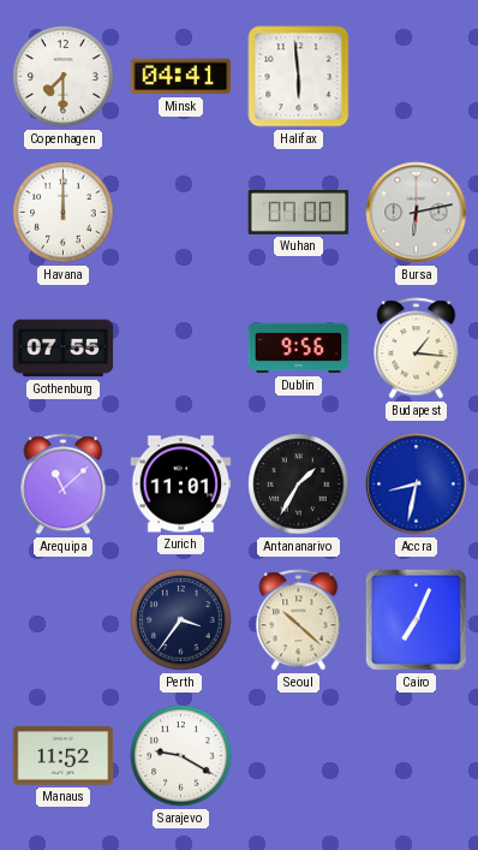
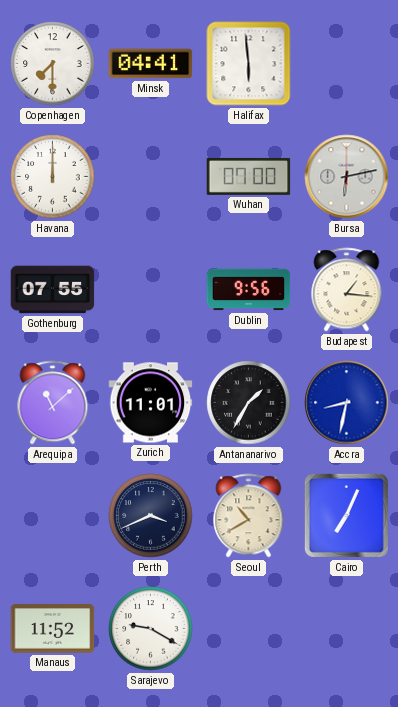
Perth: 3:36 -> 3:41 (151, 516)
Seoul: 10:22 -> 10:40 (249, 516)
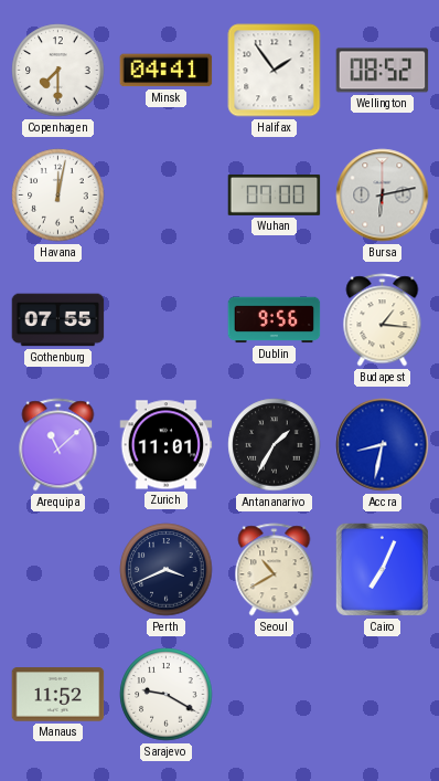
Halifax: 5:59 -> 1:54 (275, 71)
Wellington: none -> 08:52 (383, 71)
Havana: 12:00 -> 12:02 (58, 196)
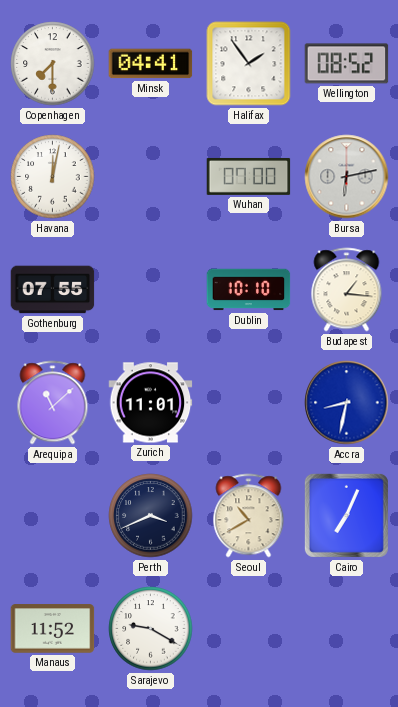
Dublin: 9:56 -> 10:10 (249, 290)
Antananarivo: 1:35 -> none (275, 445)
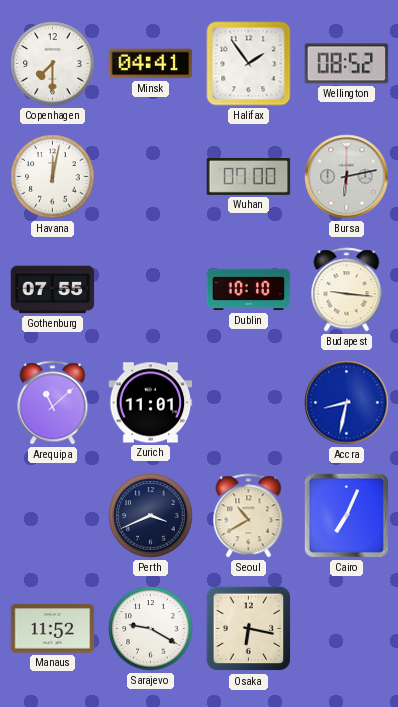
Budapest: 1:16 -> 9:16 (347, 290)
Osaka: none -> 6:17 (249, 629)
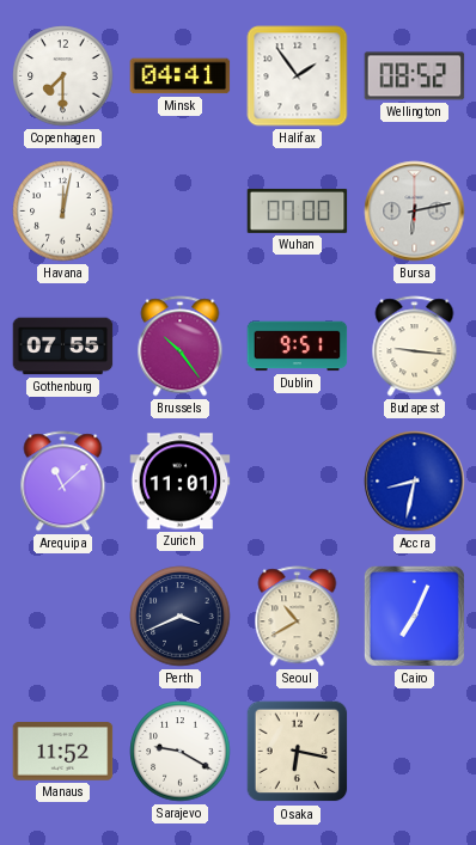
Brussels: none -> 10:24 (181, 347)
Dublin: 10:10 -> 9:51 (298, 347)
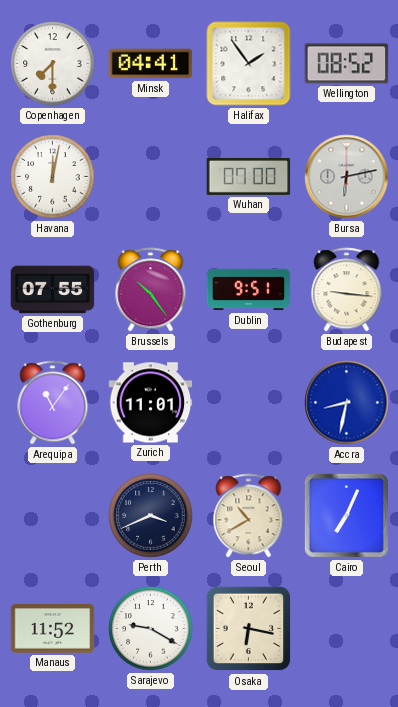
Arequipa: 11:08 -> 11:06 (53, 403)
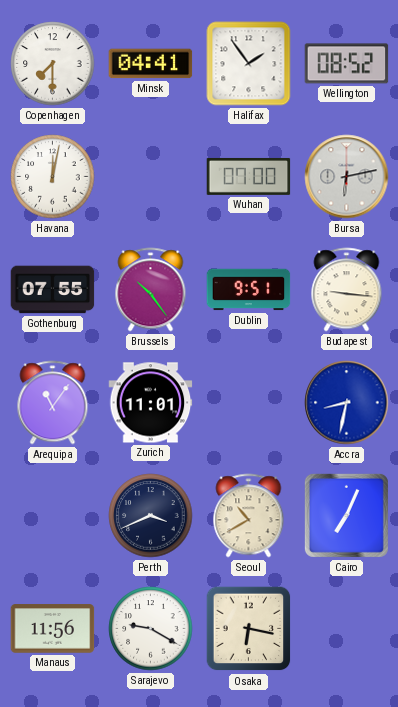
Manaus: 11:52 -> 11:56 (53, 629)
